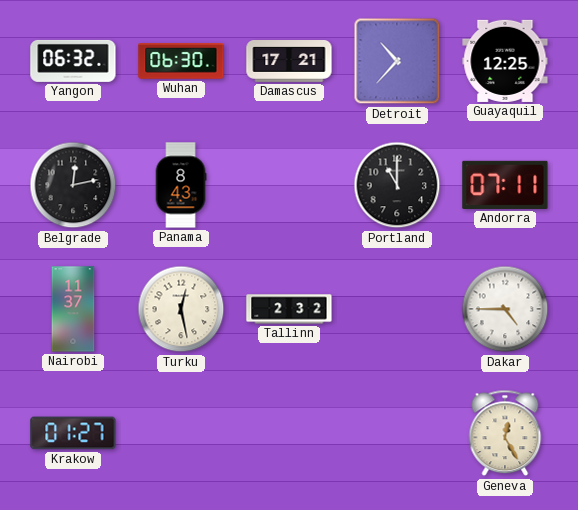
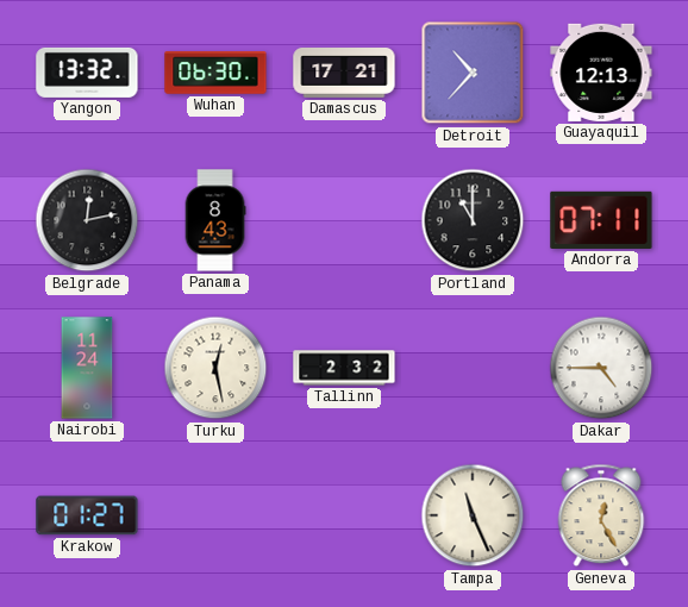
Yangon: 06:32 -> 13:32 (87, 73)
Guayaquil: 12:25 -> 12:13 (601, 73)
Nairobi: 11:37 -> 11:24 (87, 368)
Tampa: none -> 11:26 (473, 515)
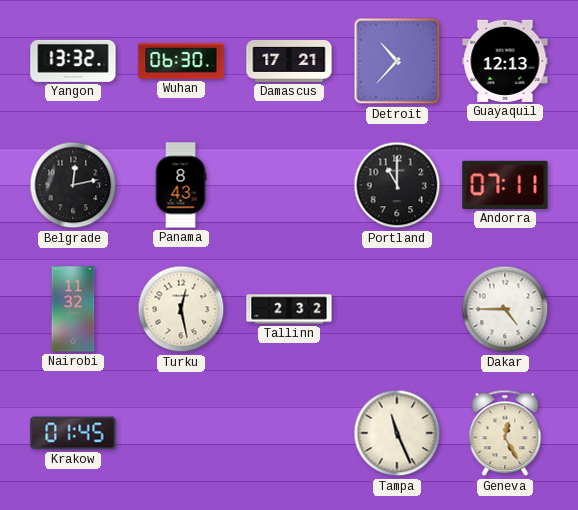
Nairobi: 11:24 -> 11:32 (73, 309)
Krakow: 01:27 -> 01:45 (73, 433)
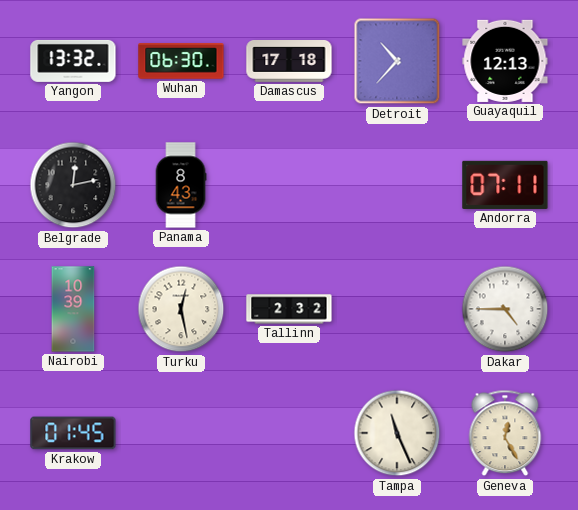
Damascus: 17:21 -> 17:18 (289, 61)
Portland: 11:00 -> none (397, 185)
Nairobi: 11:32 -> 10:39 (73, 309)
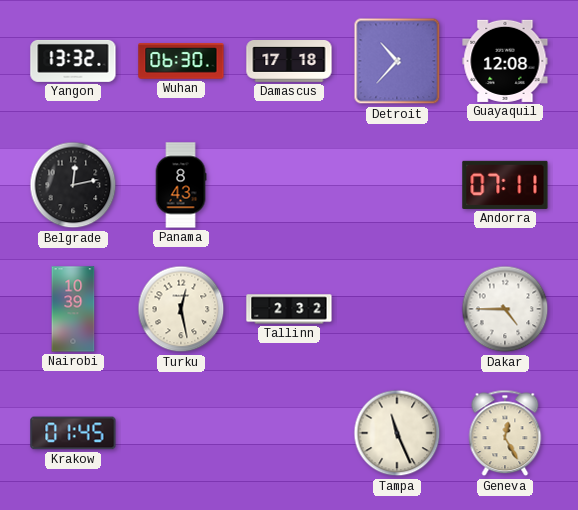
Guayaquil: 12:13 -> 12:08 (505, 61)
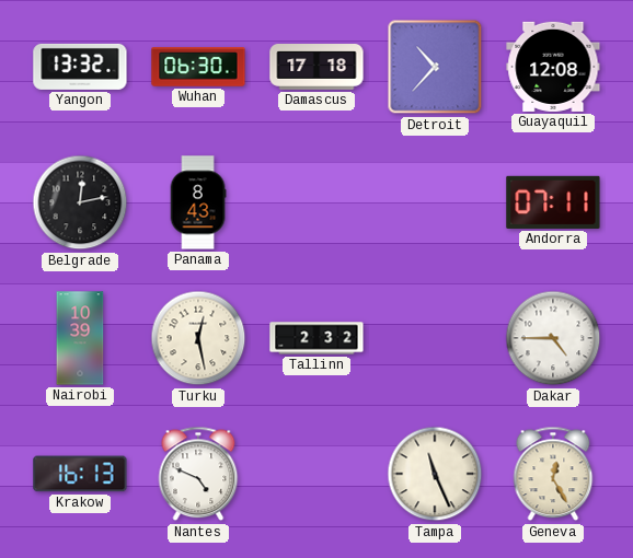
Krakow: 01:45 -> 16:13 (80, 474)
Nantes: none -> 4:49 (198, 474)
